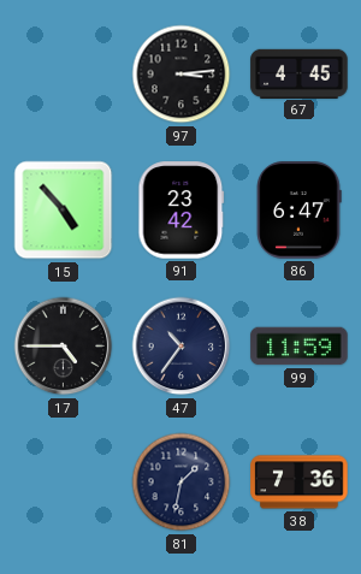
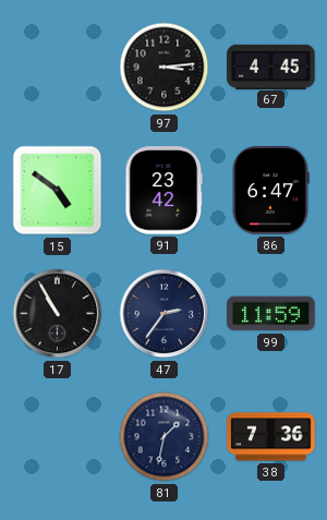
15: 4:53 -> 4:51 (58, 191)
17: 4:45 -> 10:55 (58, 314)
47: 10:36 -> 2:36 (165, 314)
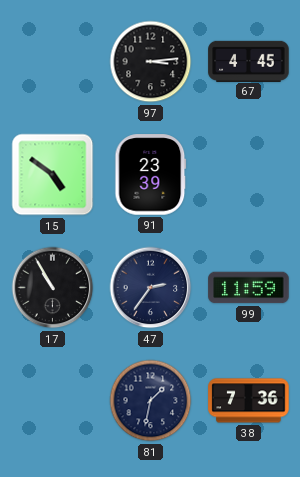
91: 23:42 -> 23:39 (151, 175)
86: 6:47 -> none (271, 191)
